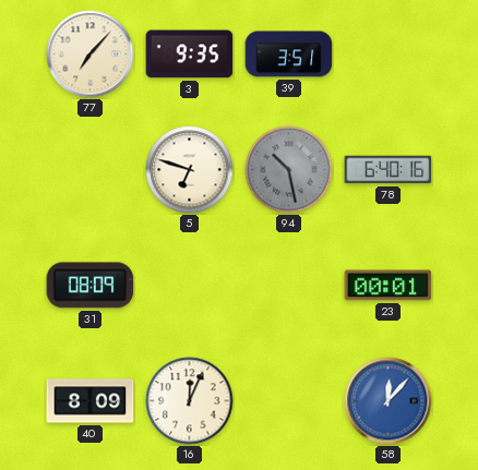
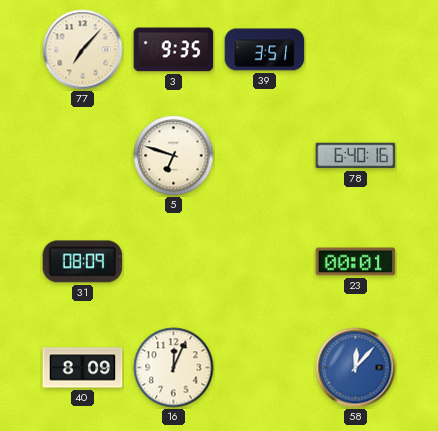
94: 10:28 -> none (289, 170)
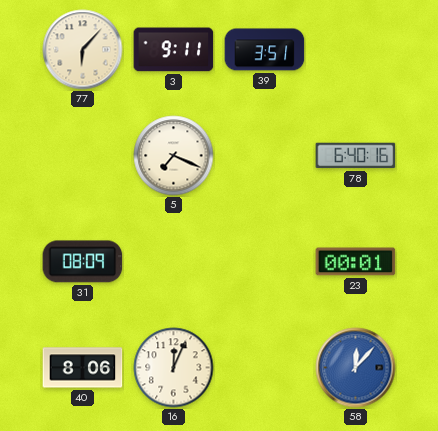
77: 7:07 -> 6:07 (83, 50)
3: 9:35 -> 9:11 (174, 50)
5: 6:48 -> 7:19 (174, 156)
40: 8:09 -> 8:06 (83, 368)
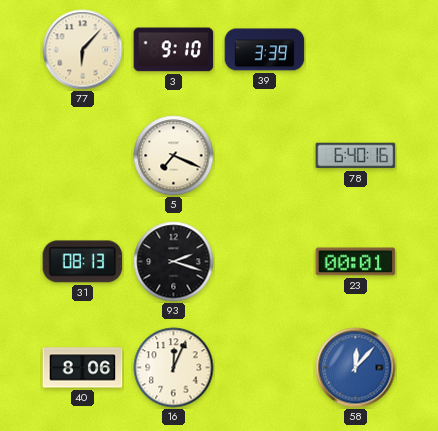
3: 9:11 -> 9:10 (174, 50)
39: 3:51 -> 3:39 (265, 50)
31: 08:09 -> 08:13 (83, 262)
93: none -> 2:18 (174, 262)
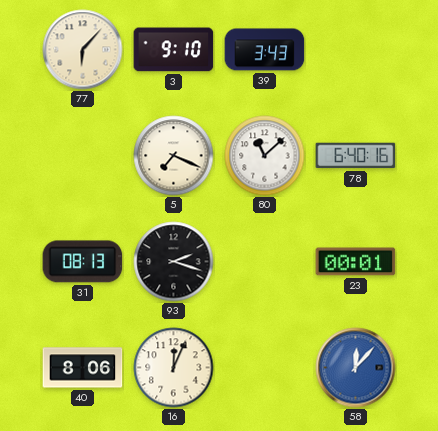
39: 3:39 -> 3:43 (265, 50)
80: none -> 11:08 (265, 156)
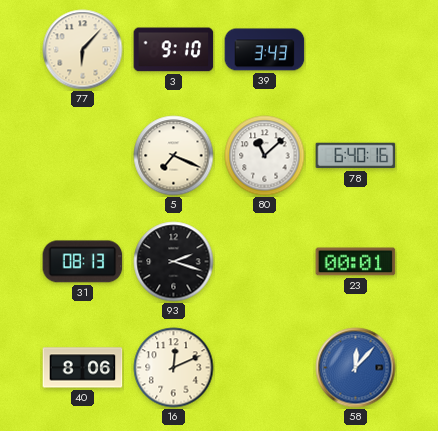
16: 12:04 -> 12:11 (174, 368)
